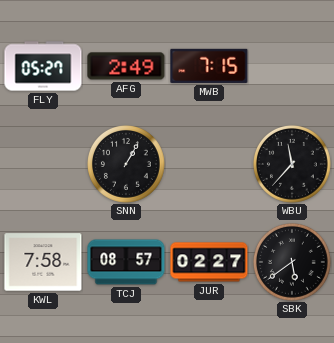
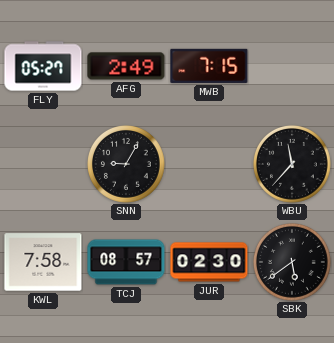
SNN: 1:05 -> 9:05 (127, 165)
JUR: 02:27 -> 02:30 (209, 262)
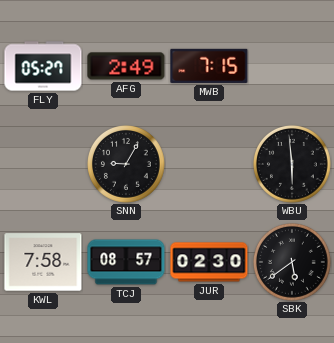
WBU: 11:37 -> 5:59 (293, 165)
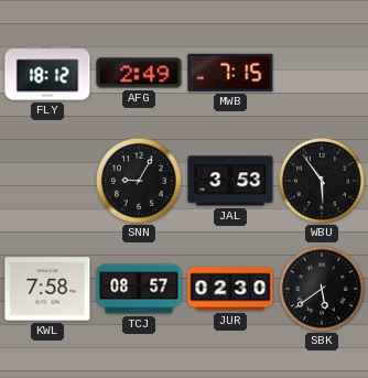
FLY: 05:27 -> 18:12 (47, 73)
JAL: none -> 3:53 (230, 181)
WBU: 5:59 -> 5:54 (323, 182)
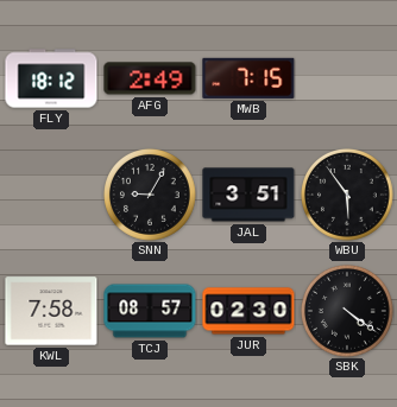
JAL: 3:53 -> 3:51 (248, 195)
SBK: 5:39 -> 4:21 (348, 312)
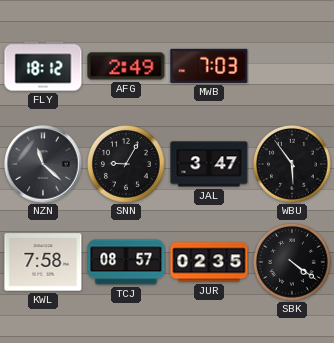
MWB: 7:15 -> 7:03 (209, 66)
NZN: none -> 11:22 (43, 164)
JAL: 3:51 -> 3:47 (209, 164)
JUR: 02:30 -> 02:35 (209, 262)
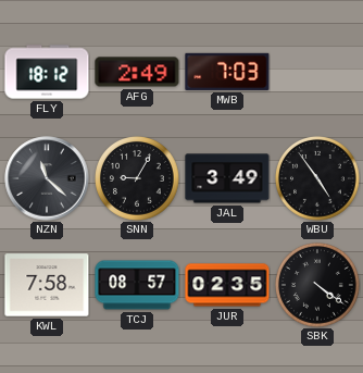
JAL: 3:47 -> 3:49 (227, 178)
WBU: 5:54 -> 4:54 (318, 179)
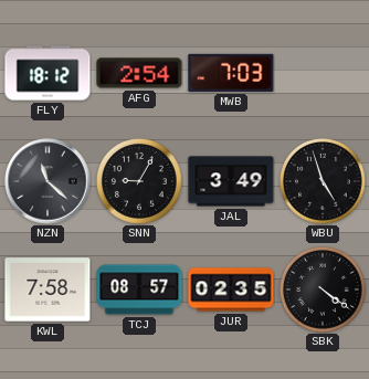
AFG: 2:49 -> 2:54 (139, 73)
WBU: 4:54 -> 4:57 (324, 182)
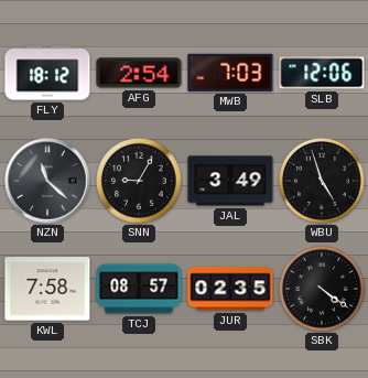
SLB: none -> 12:06 (322, 73)
